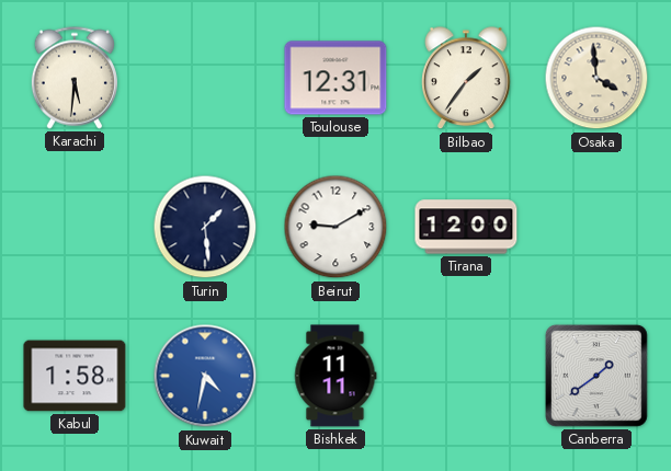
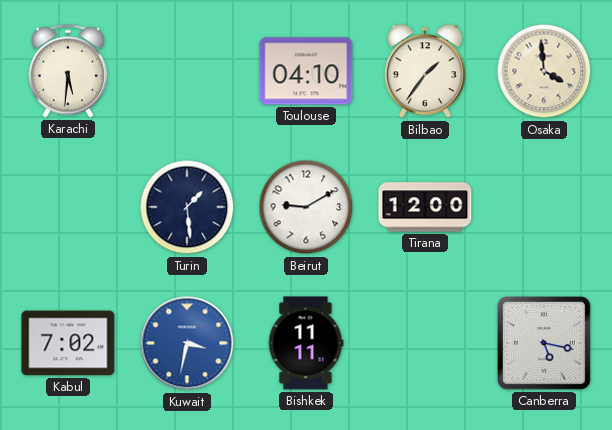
Toulouse: 12:31 -> 04:10 (306, 71)
Kabul: 1:58 -> 7:02 (68, 343)
Kuwait: 4:32 -> 3:32 (187, 343)
Canberra: 1:39 -> 5:17 (544, 343)
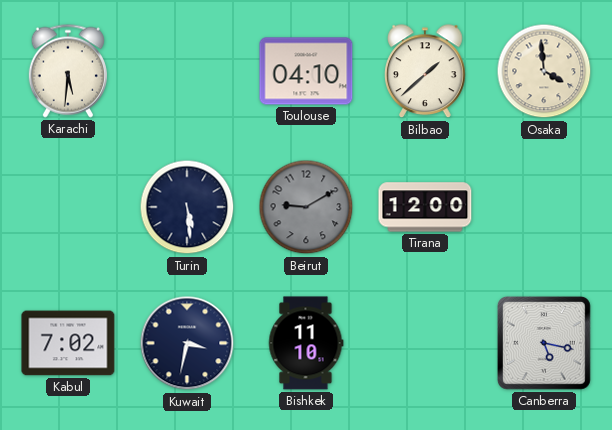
Bilbao: 1:36 -> 1:38 (425, 72)
Turin: 1:29 -> 5:29 (187, 207)
Beirut dial: white -> grey (306, 207)
Kuwait dial: blue -> navy (187, 343)
Bishkek: 11:11 -> 11:10 (306, 343)
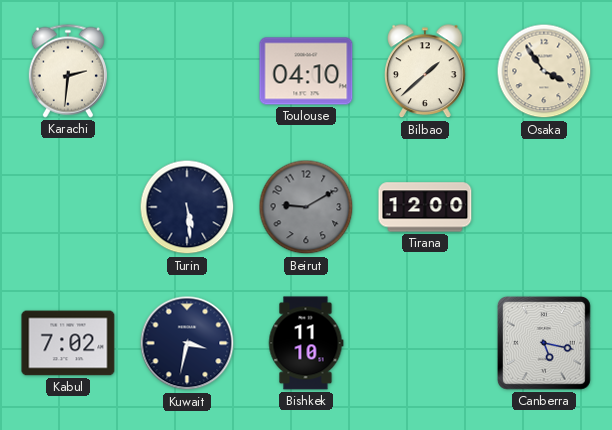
Karachi: 5:31 -> 2:31 (68, 71)
Osaka: 3:59 -> 3:54 (544, 71)
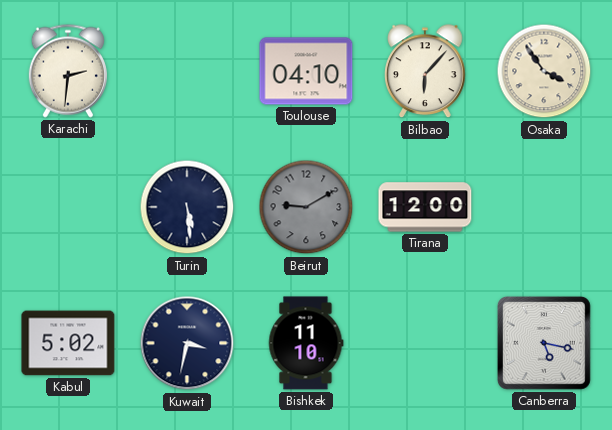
Bilbao: 1:38 -> 6:07 (425, 72)
Kabul: 7:02 -> 5:02 (68, 343)
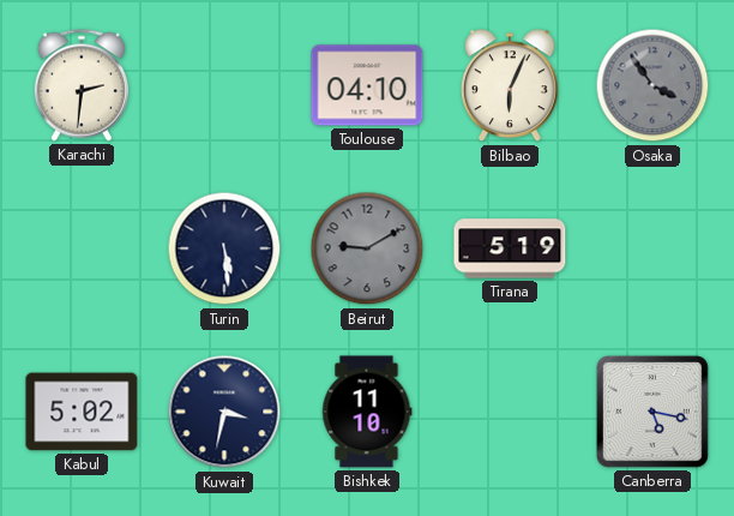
Bilbao: 6:07 -> 6:04 (510, 86)
Osaka dial: cream -> grey (652, 85)
Tirana: 12:00 -> 5:19 (510, 248)
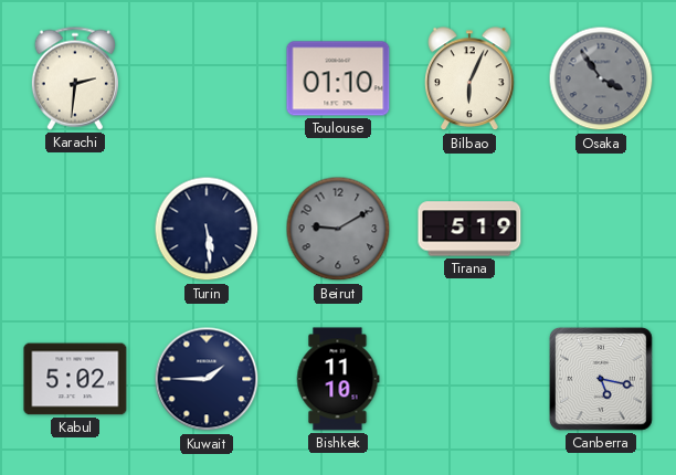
Toulouse: 04:10 -> 01:10 (338, 78)
Kuwait: 3:32 -> 1:45 (207, 379)
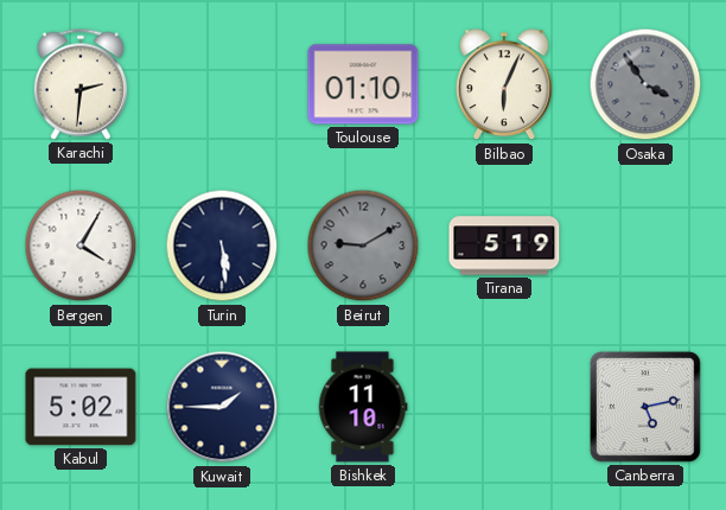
Bergen: none -> 4:05 (81, 246)
Canberra: 5:17 -> 5:13 (645, 407)
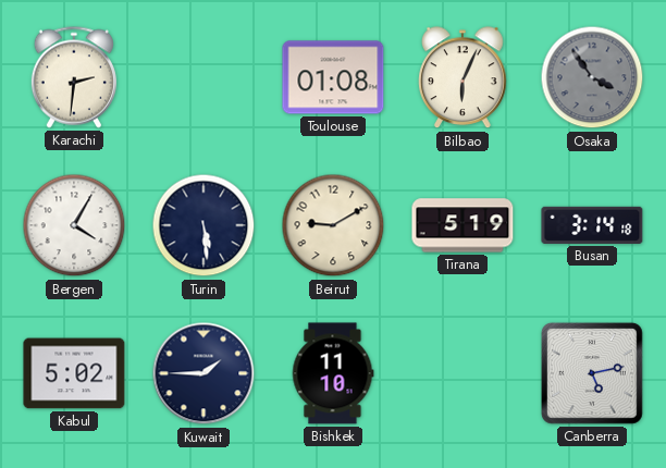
Toulouse: 01:10 -> 01:08 (333, 77)
Beirut dial: grey -> cream (333, 225)
Busan: none -> 3:14 (592, 225)
